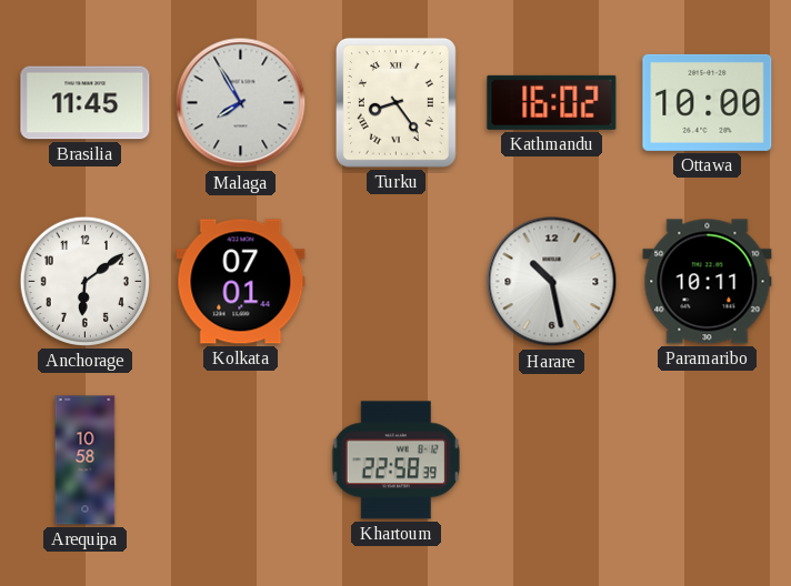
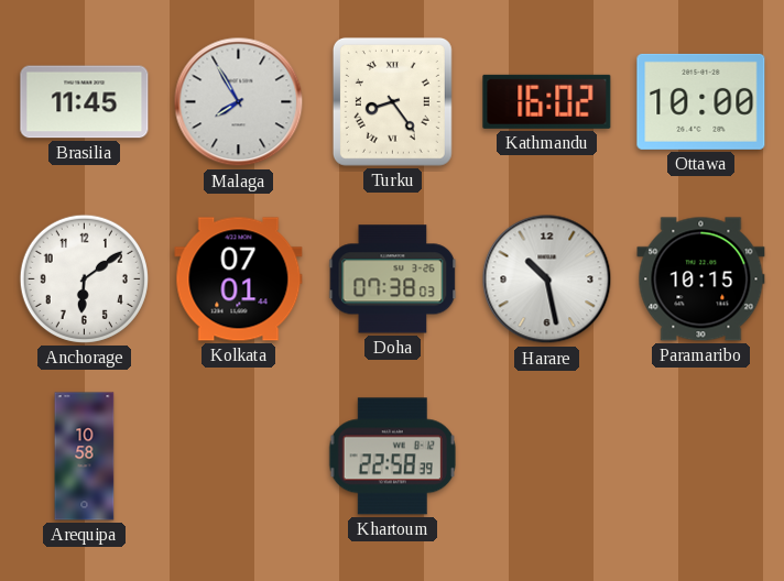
Doha: none -> 07:38 (393, 279)
Paramaribo: 10:11 -> 10:15 (701, 279)
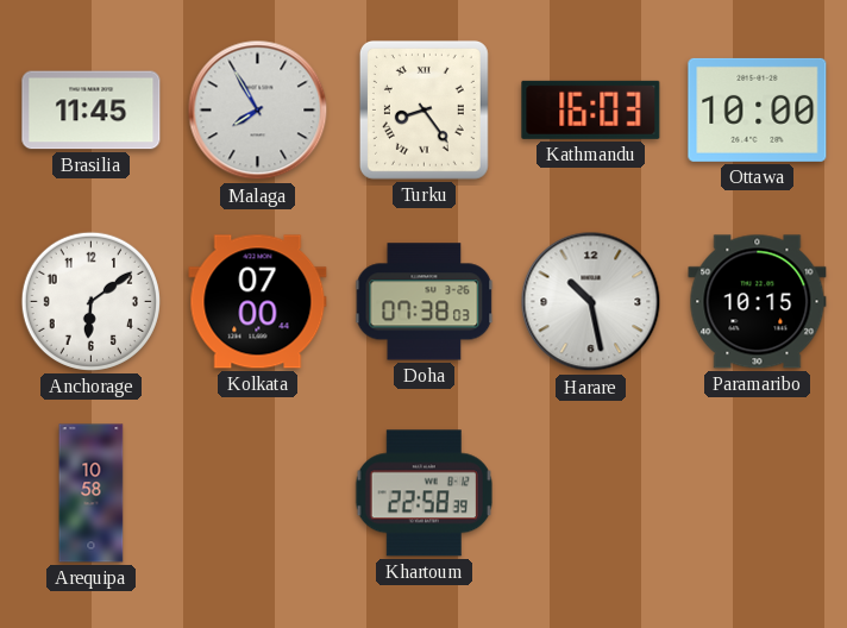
Kathmandu: 16:02 -> 16:03 (591, 109)
Kolkata: 07:01 -> 07:00 (258, 302)
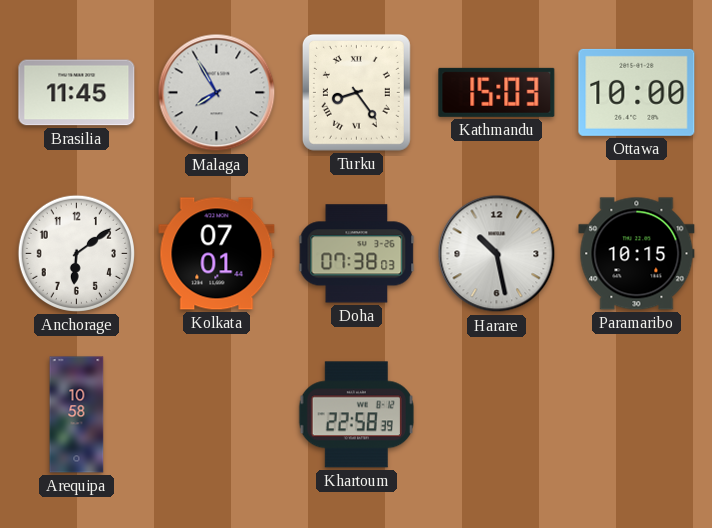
Kathmandu: 16:03 -> 15:03 (497, 92)
Kolkata: 07:00 -> 07:01 (217, 254)
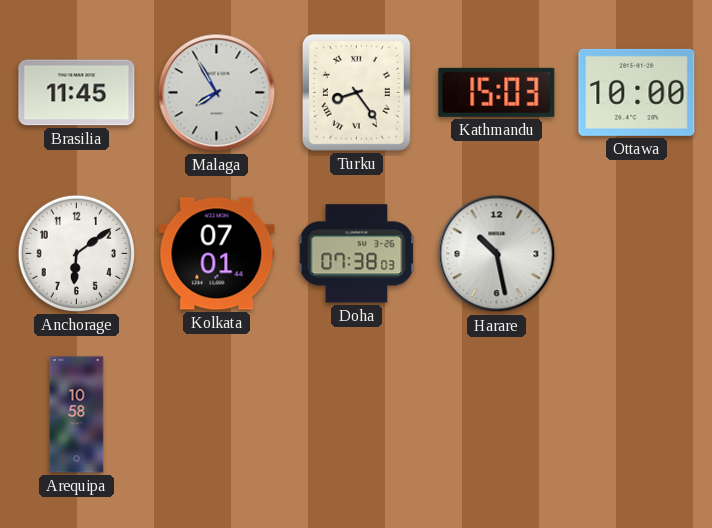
Paramaribo: 10:15 -> none (637, 254)
Khartoum: 22:58 -> none (356, 415)
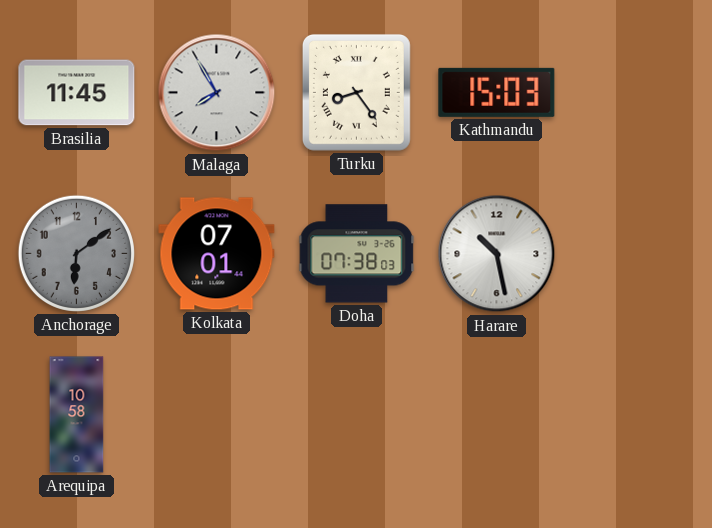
Ottawa: 10:00 -> none (637, 92)
Anchorage dial: white -> grey (76, 253)
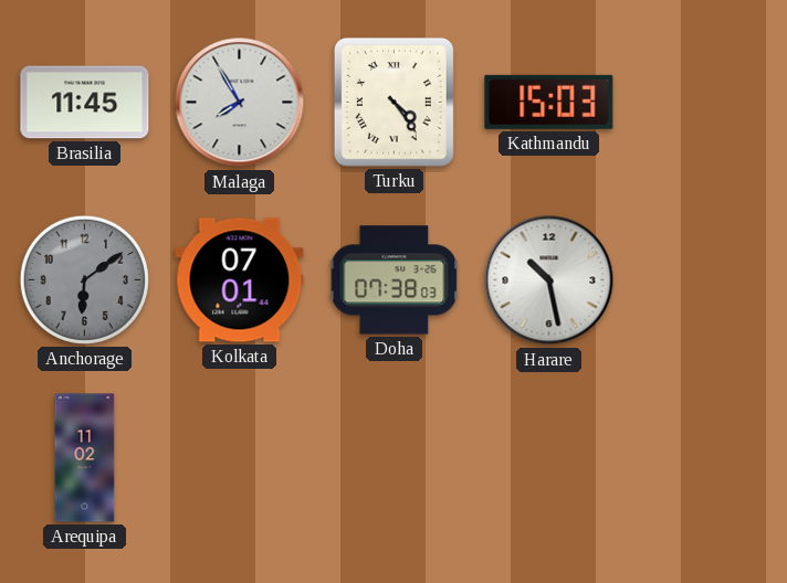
Turku: 8:24 -> 4:24 (393, 102)
Arequipa: 10:58 -> 11:02 (85, 458)
